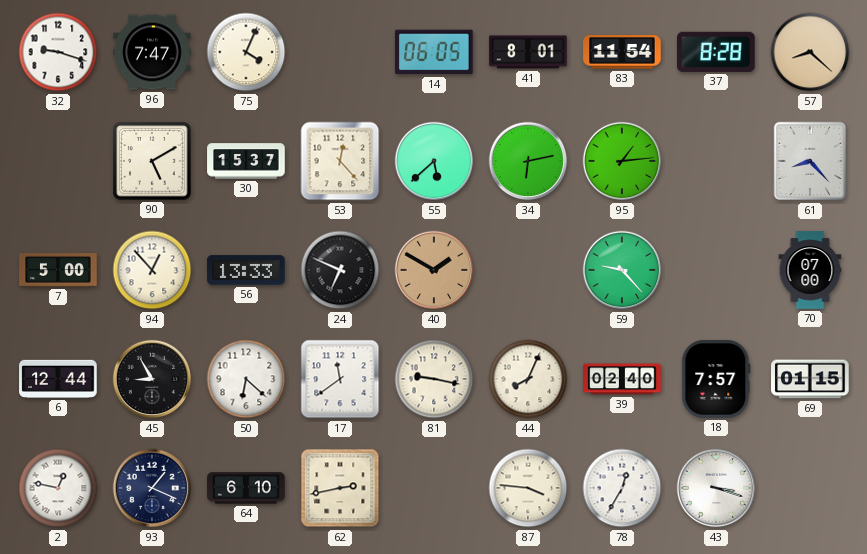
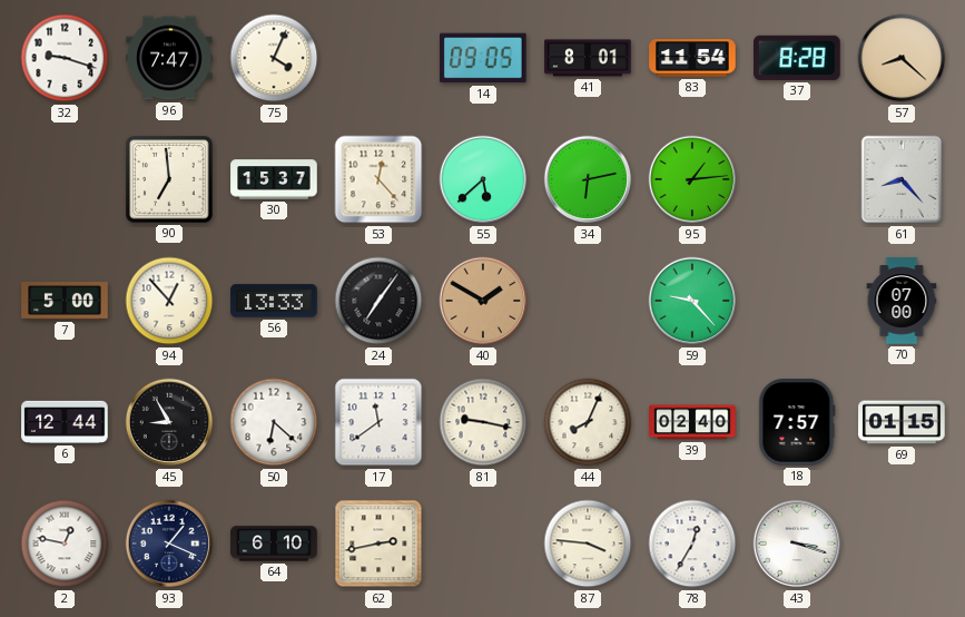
14: 06:05 -> 09:05 (484, 58)
90: 5:10 -> 6:59 (169, 179)
24: 6:49 -> 7:06 (378, 301)
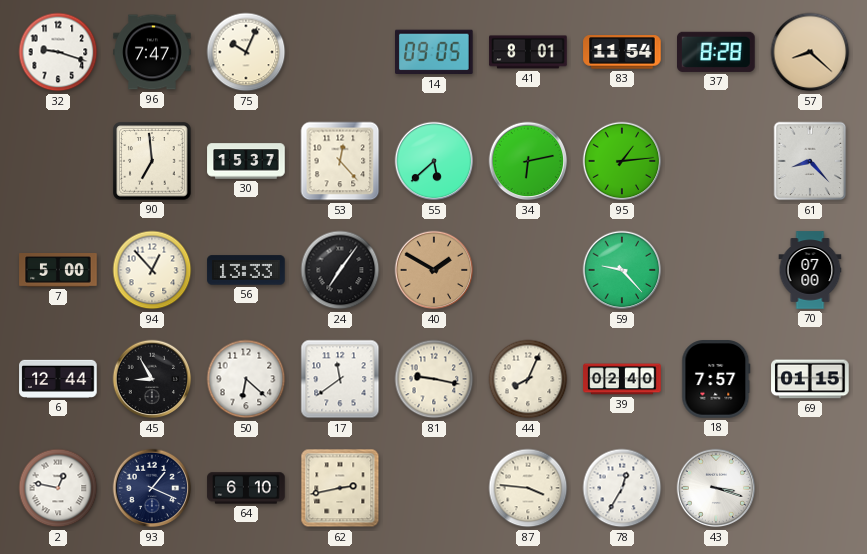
75: 4:04 -> 10:04 (246, 52)
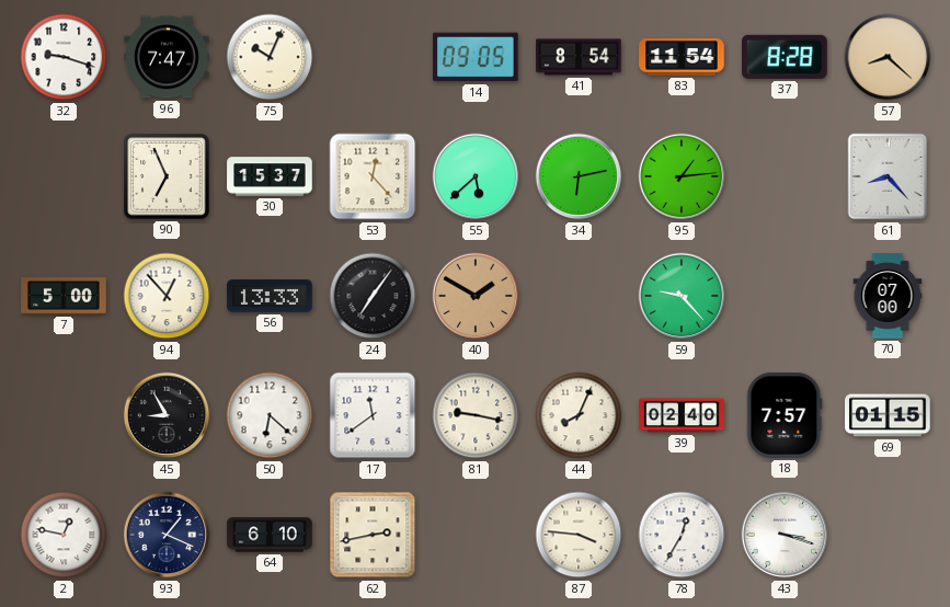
41: 8:01 -> 8:54 (579, 57)
90: 6:59 -> 6:56 (167, 176)
6: 12:44 -> none (58, 379)
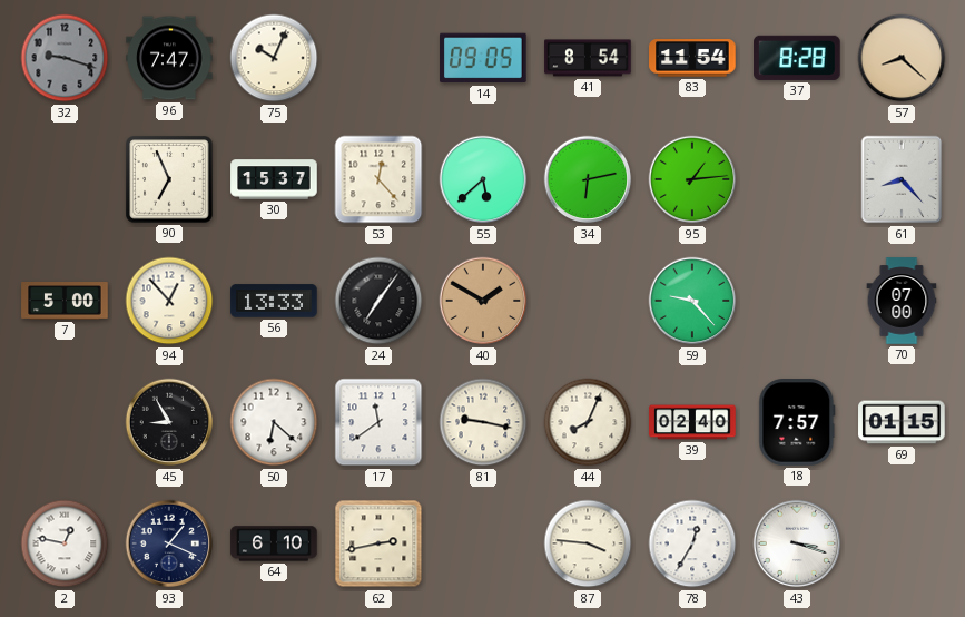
32 dial: white -> grey (65, 58)
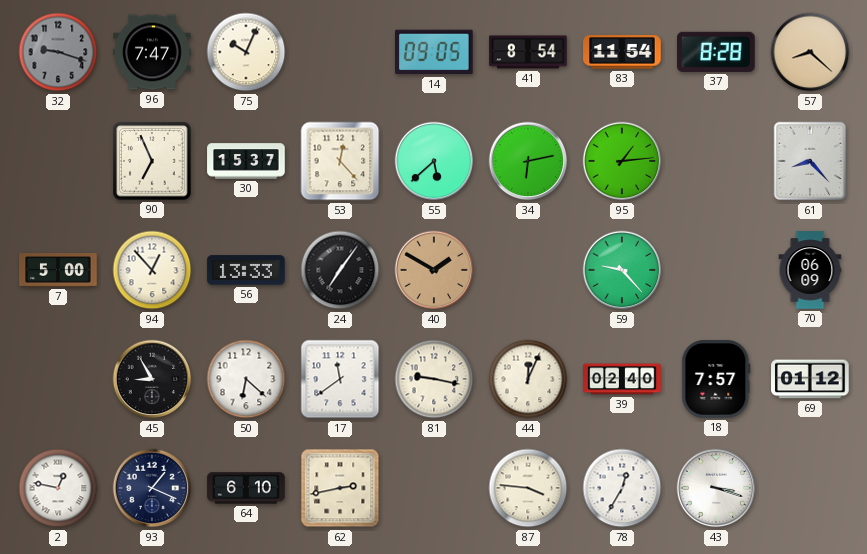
70: 07:00 -> 06:09 (810, 270)
44: 8:04 -> 12:04 (528, 379)
69: 01:15 -> 01:12 (810, 379)
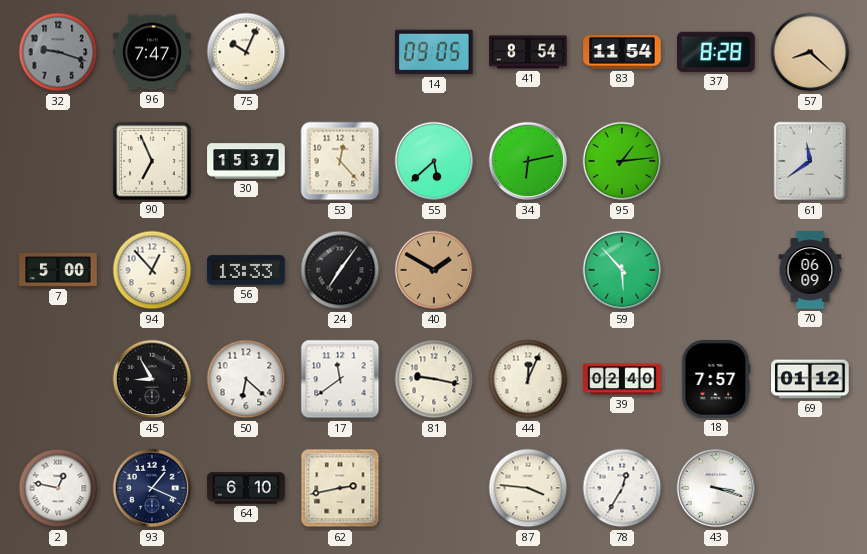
61: 8:23 -> 11:39 (810, 161)
59: 9:23 -> 5:53 (622, 270)
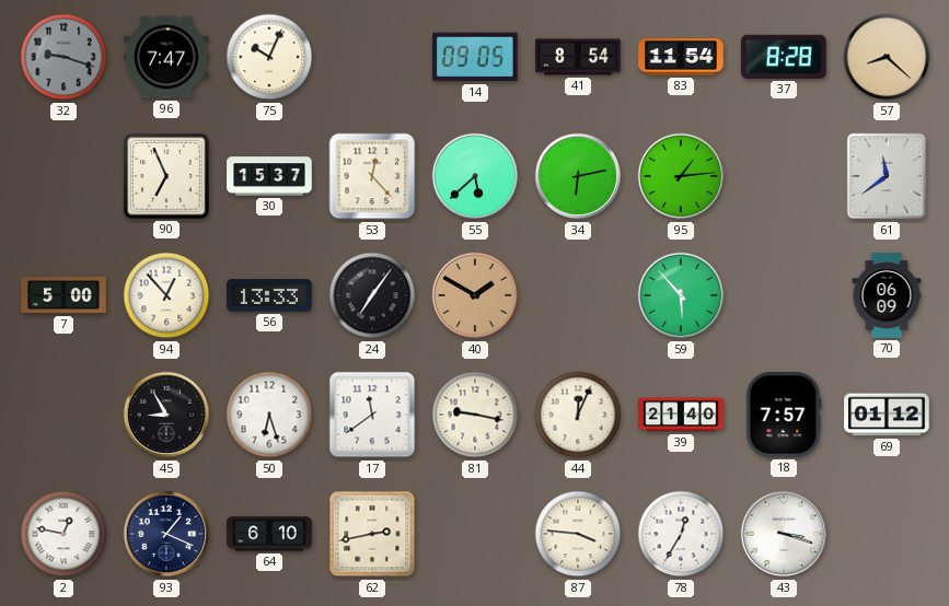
50: 6:22 -> 6:27 (269, 415)
39: 02:40 -> 21:40 (681, 415)
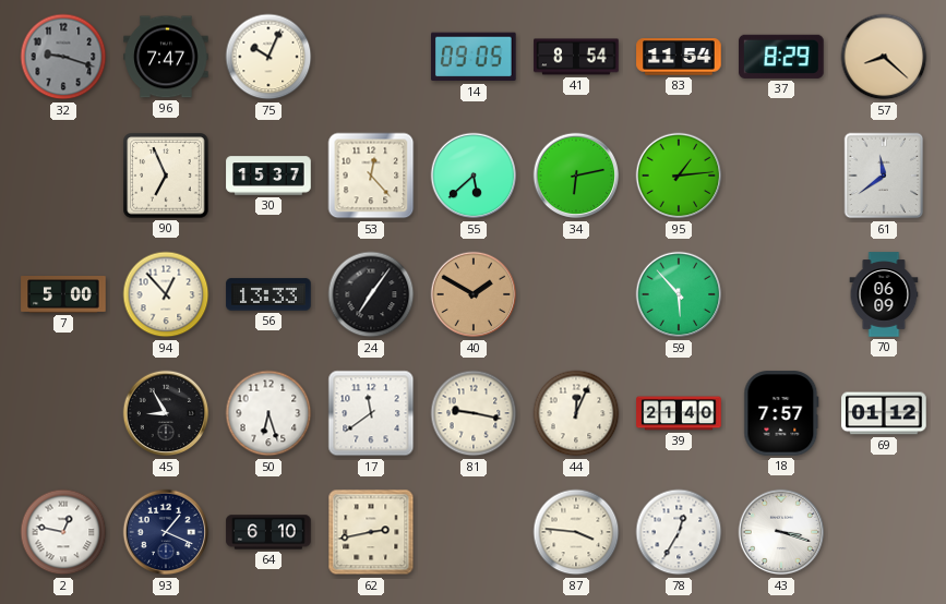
37: 8:28 -> 8:29 (781, 57)
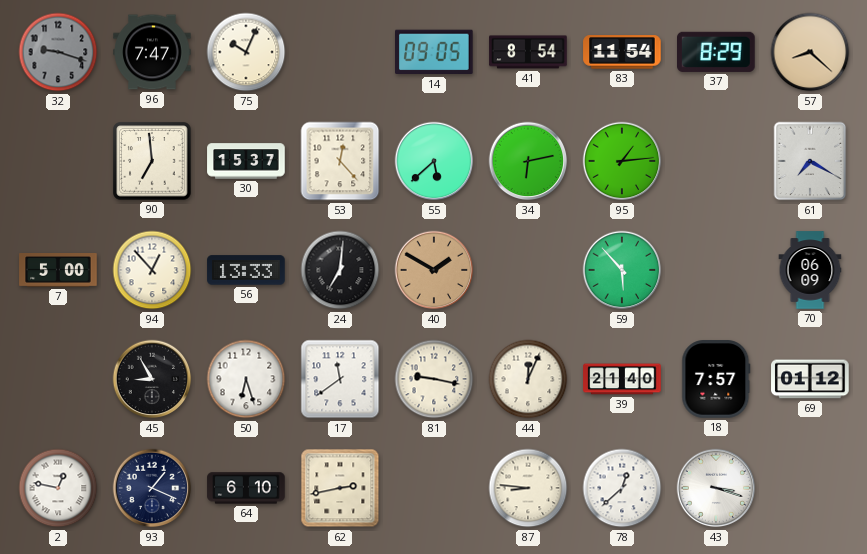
90: 6:56 -> 6:59 (152, 161)
61: 11:39 -> 7:20 (810, 161)
24: 7:06 -> 7:01 (340, 270)
87: 3:46 -> 8:46 (528, 488)
78: 12:35 -> 12:38 (622, 488)
